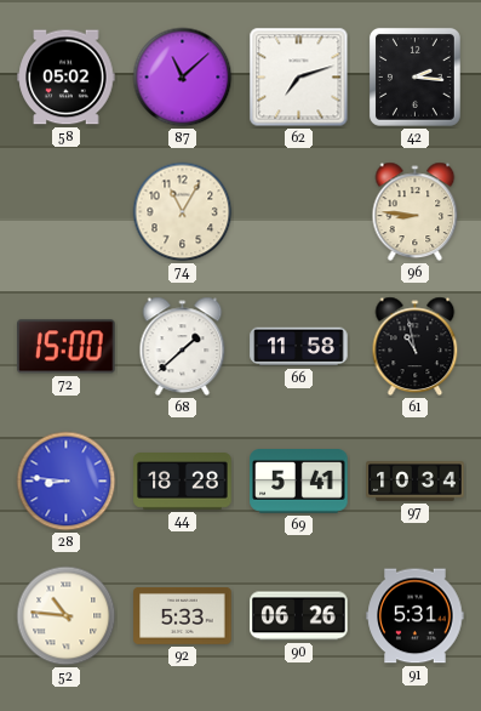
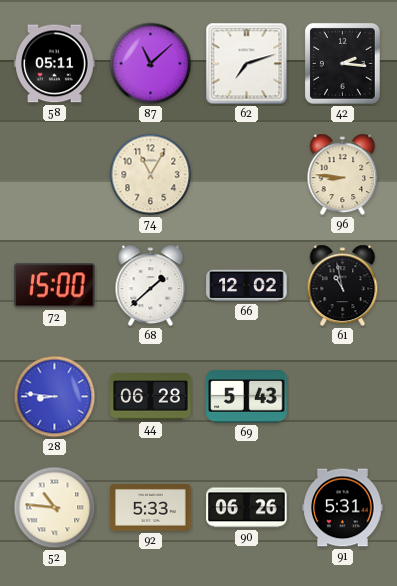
58: 05:02 -> 05:11 (55, 64)
66: 11:58 -> 12:02 (247, 286)
44: 18:28 -> 06:28 (151, 397)
69: 5:41 -> 5:43 (247, 397)
97: 10:34 -> none (416, 482)
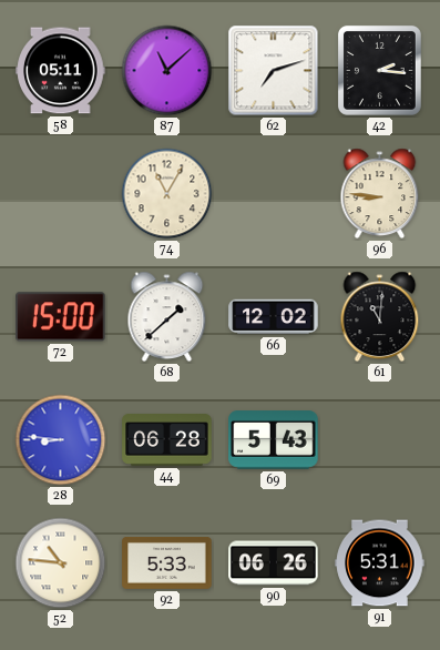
61: 10:58 -> 11:01 (380, 317)
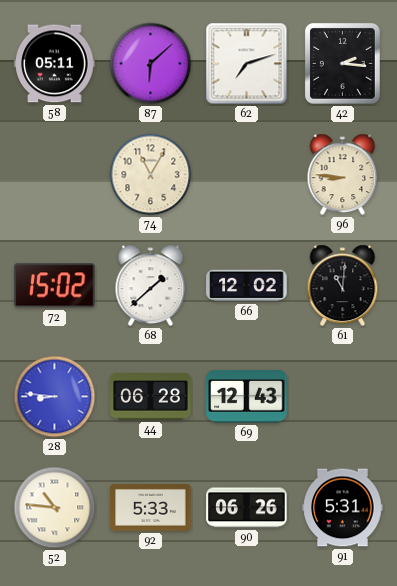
87: 11:08 -> 6:08 (151, 64)
72: 15:00 -> 15:02 (55, 286)
69: 5:43 -> 12:43 (247, 397)
